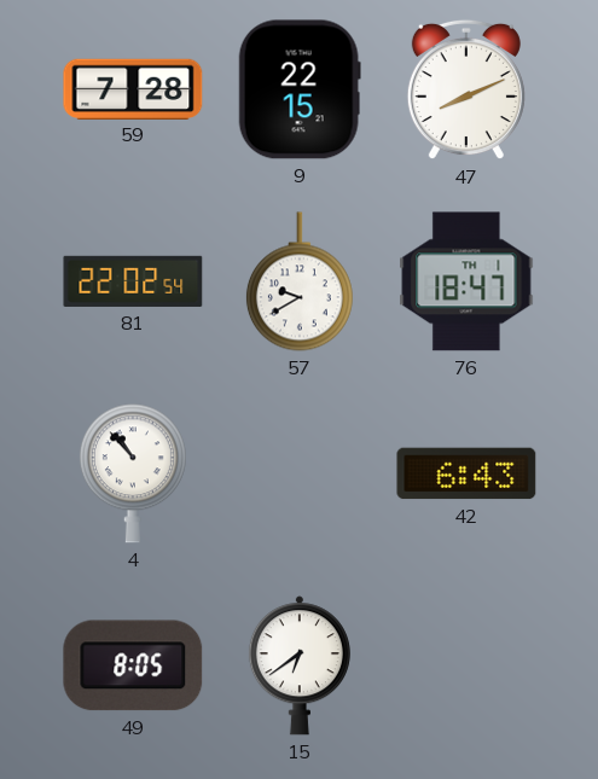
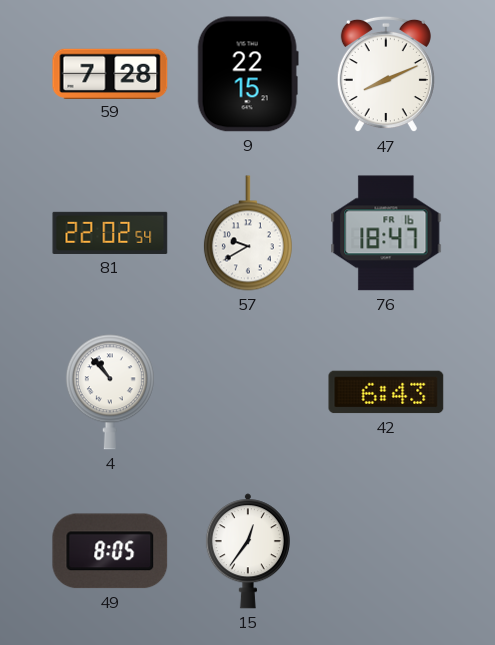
76 date: TH 1 -> FR 16 (386, 233)
15: 6:39 -> 12:36 (248, 551)
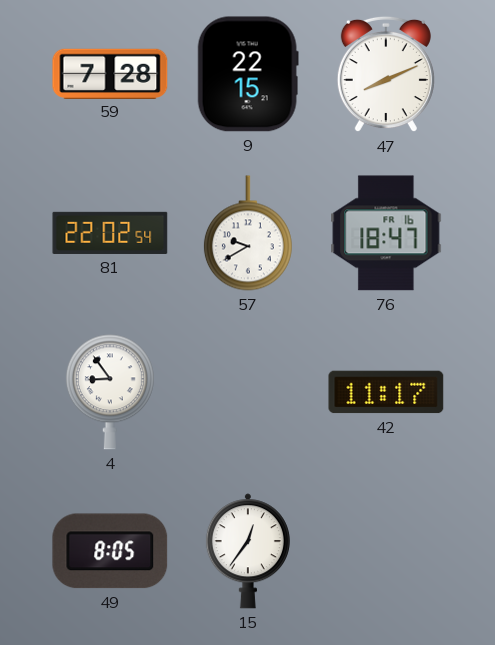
4: 10:53 -> 8:54 (110, 392)
42: 6:43 -> 11:17 (386, 392)
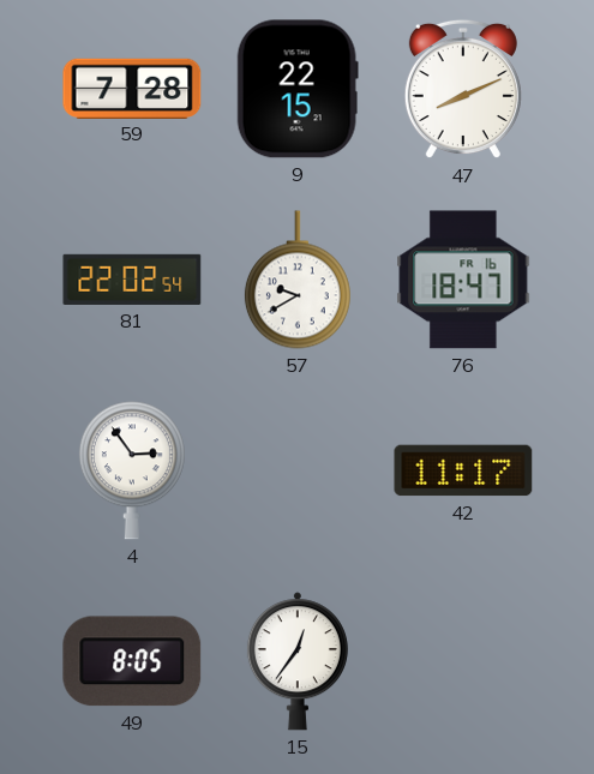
4: 8:54 -> 2:54 (132, 470)
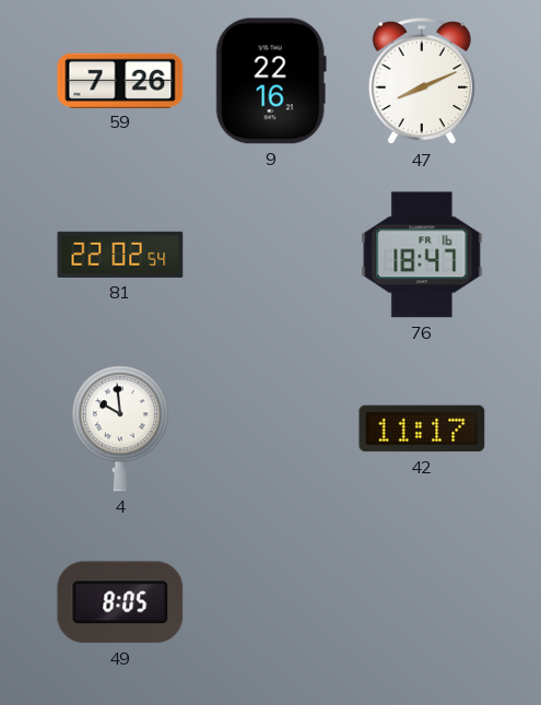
59: 7:28 -> 7:26 (120, 80)
9: 22:15 -> 22:16 (271, 81)
57: 9:40 -> none (298, 280)
4: 2:54 -> 9:59 (120, 428)
15: 12:36 -> none (298, 661)
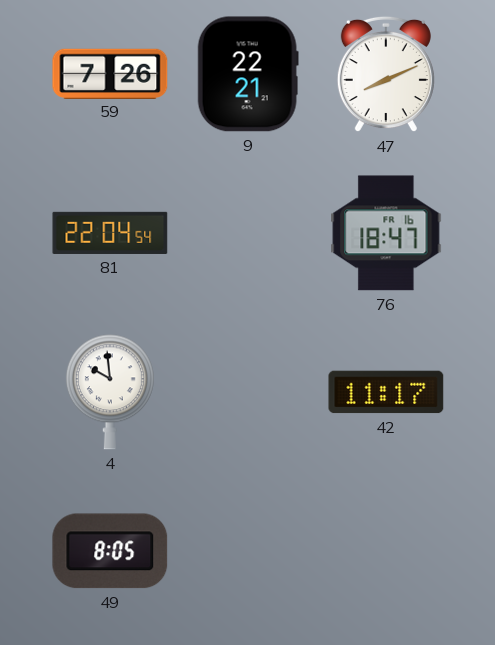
9: 22:16 -> 22:21 (248, 74)
81: 22:02 -> 22:04 (110, 233)
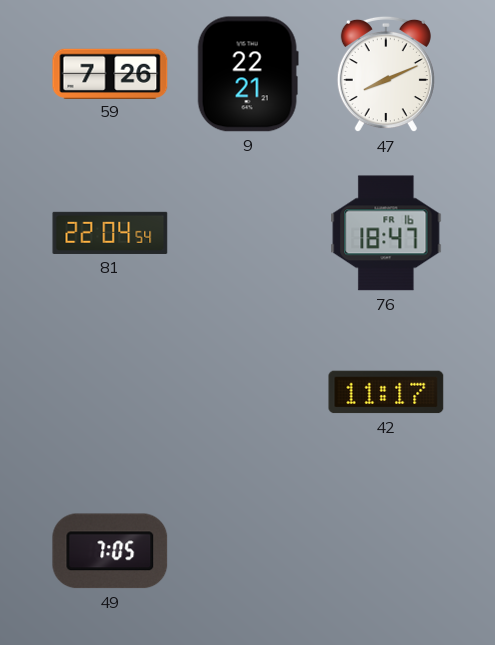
4: 9:59 -> none (110, 392)
49: 8:05 -> 7:05 (110, 551)
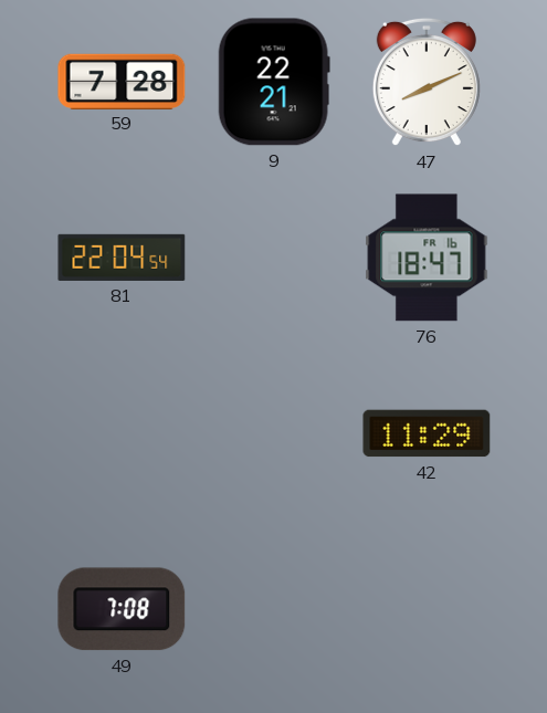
59: 7:26 -> 7:28 (122, 81)
42: 11:17 -> 11:29 (427, 433)
49: 7:05 -> 7:08 (122, 609)
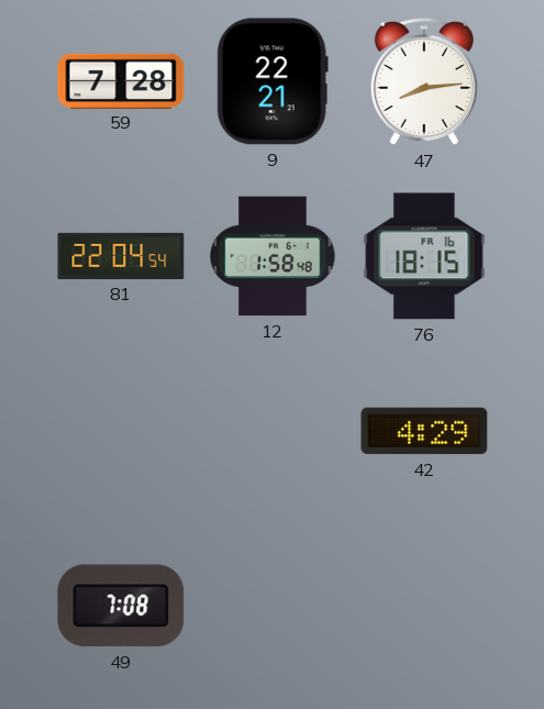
47: 8:11 -> 8:14 (424, 81)
12: none -> 1:58 (273, 256)
76: 18:47 -> 18:15 (424, 256)
42: 11:29 -> 4:29 (424, 431)
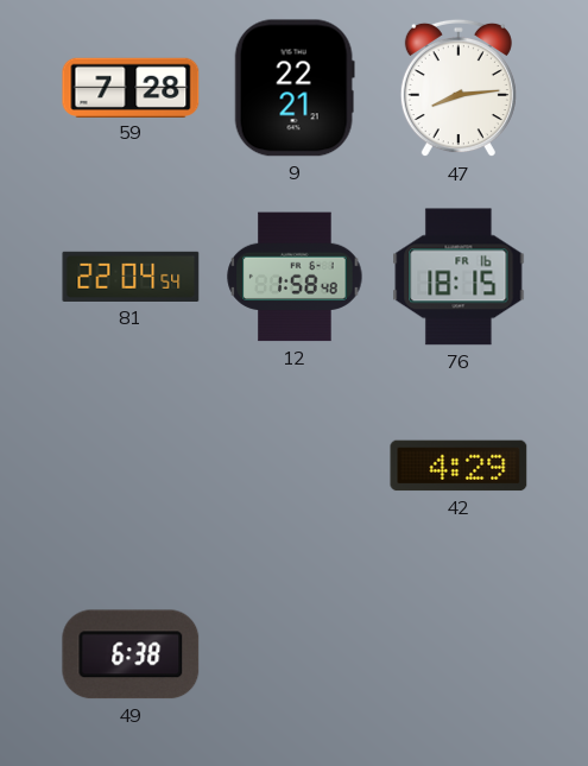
49: 7:08 -> 6:38 (131, 654)
